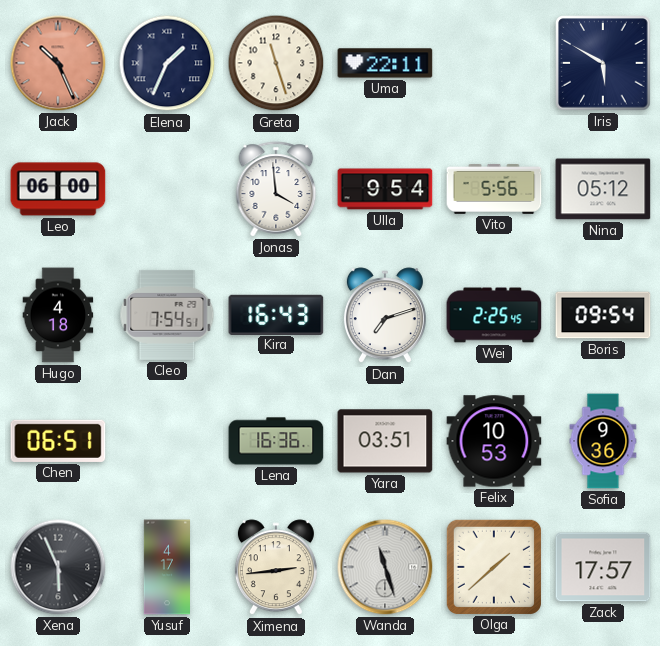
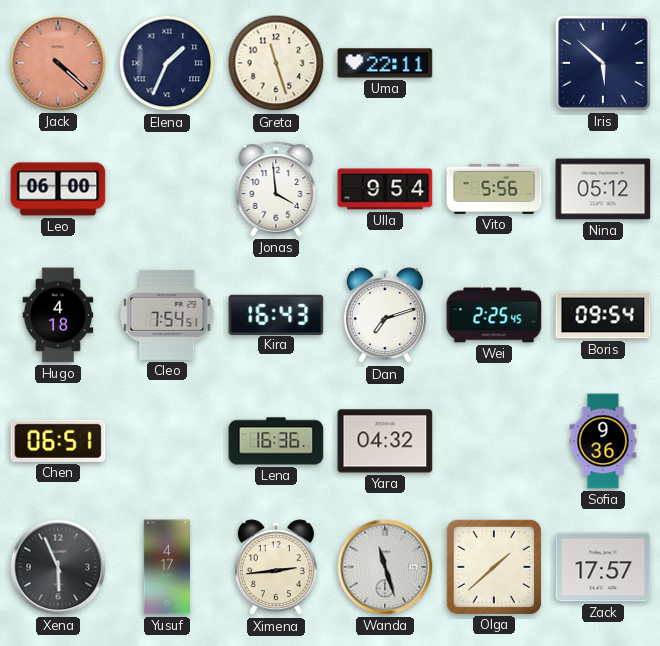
Jack: 10:26 -> 4:22 (58, 63)
Iris: 5:50 -> 5:52 (603, 63)
Yara: 03:51 -> 04:32 (385, 441)
Felix: 10:53 -> none (494, 441)
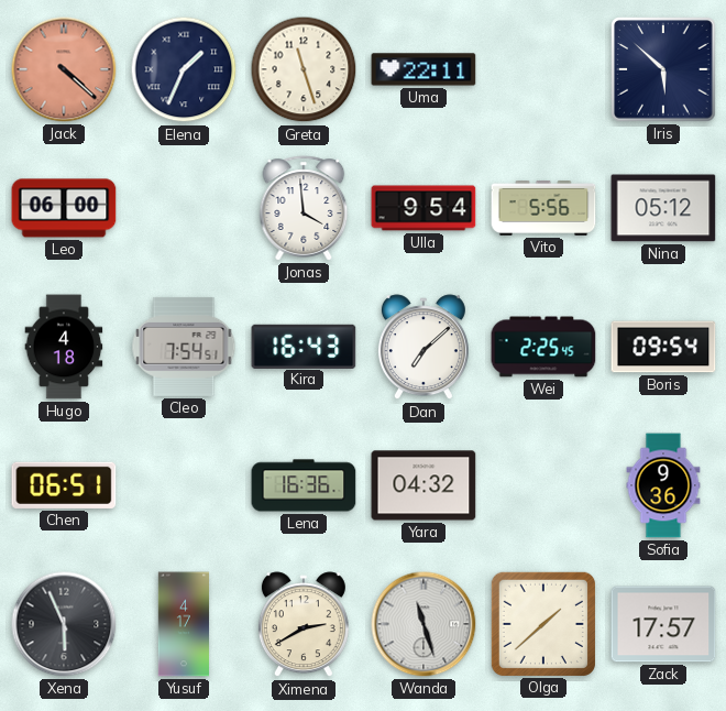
Dan: 7:12 -> 7:08 (424, 348)
Ximena: 2:44 -> 2:40 (304, 625)
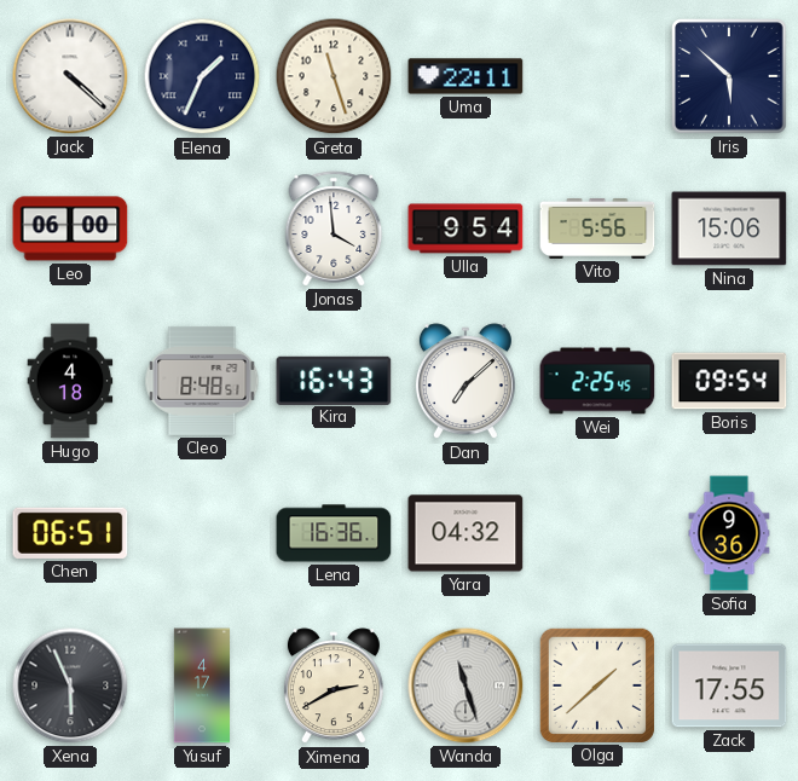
Jack dial: salmon -> white (70, 76)
Nina: 05:12 -> 15:06 (729, 228)
Cleo: 7:54 -> 8:48 (202, 381)
Zack: 17:57 -> 17:55 (729, 685)
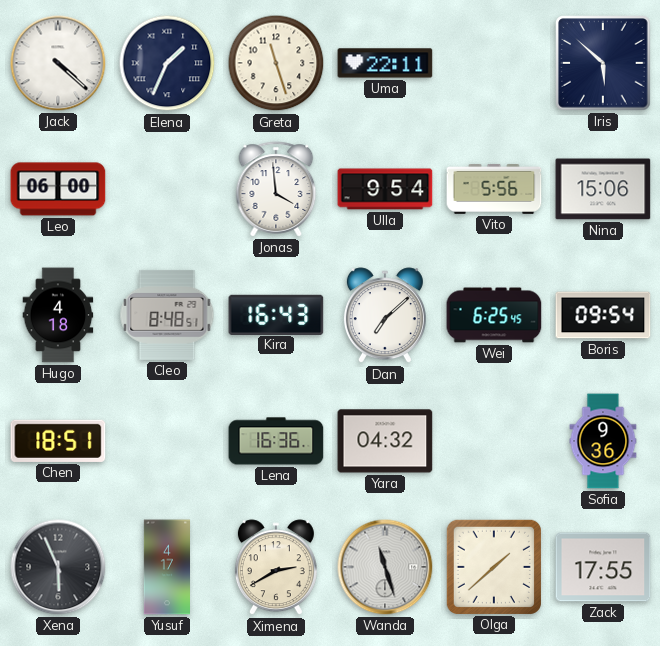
Wei: 2:25 -> 6:25 (494, 315)
Chen: 06:51 -> 18:51 (58, 441)
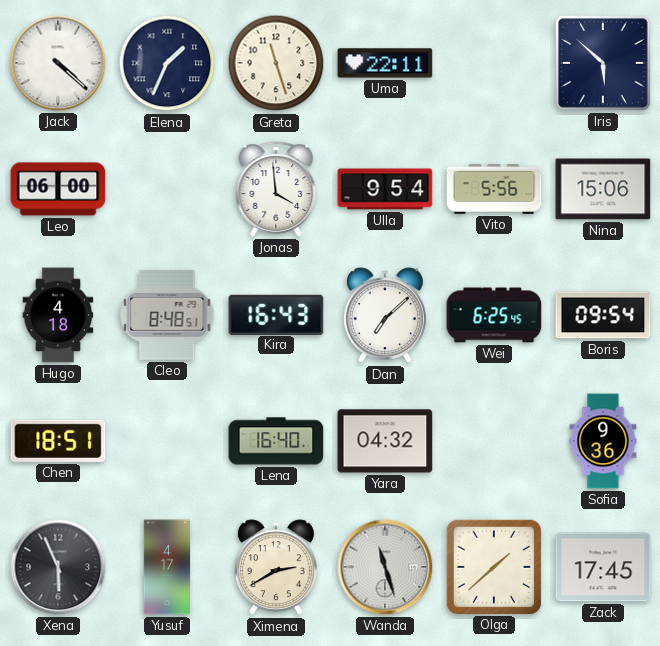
Lena: 16:36 -> 16:40 (276, 441)
Zack: 17:55 -> 17:45 (603, 567)
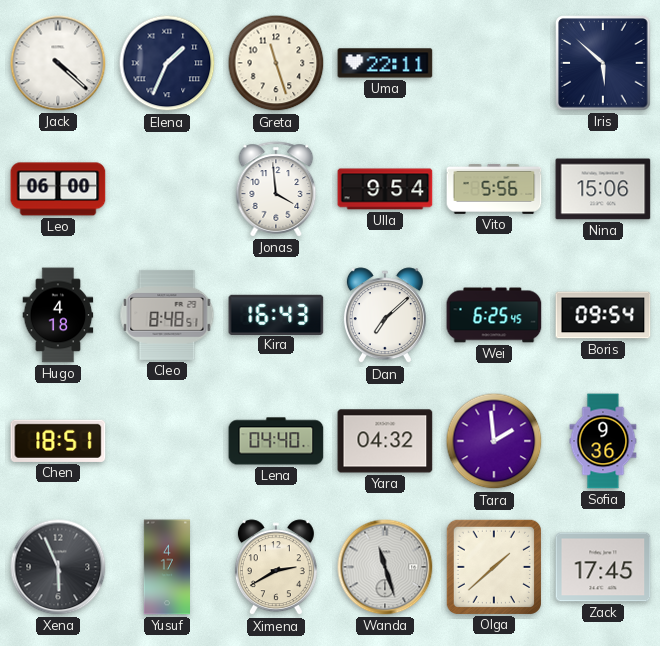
Lena: 16:40 -> 04:40 (276, 441)
Tara: none -> 1:59 (494, 441)
